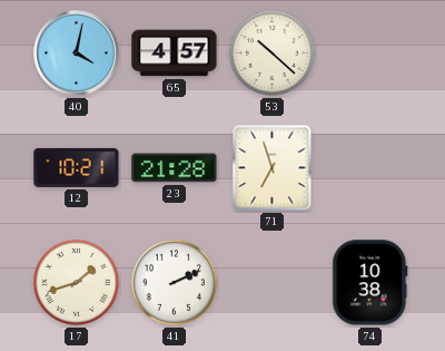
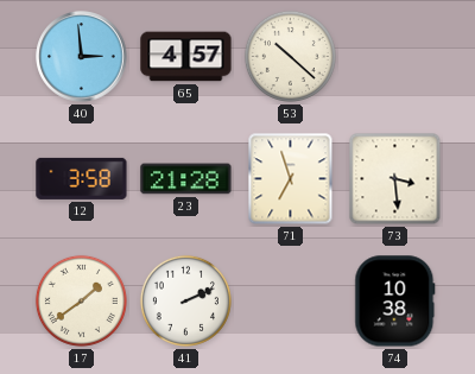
40: 4:02 -> 2:59 (82, 57)
12: 10:21 -> 3:58 (82, 178)
73: none -> 3:29 (395, 179)
17: 1:42 -> 1:39 (81, 300)
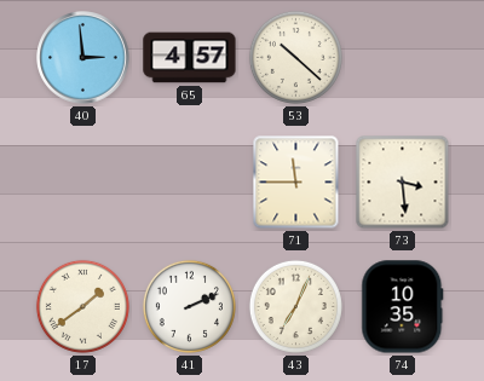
12: 3:58 -> none (82, 178)
23: 21:28 -> none (186, 179)
71: 6:57 -> 11:45 (296, 183)
43: none -> 7:04 (295, 306)
74: 10:38 -> 10:35 (403, 307)
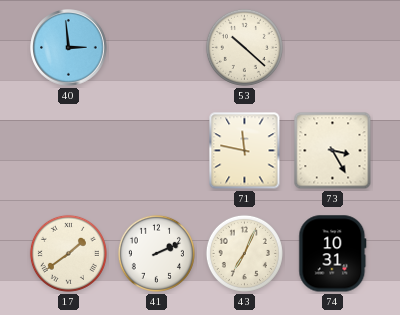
65: 4:57 -> none (190, 58)
71: 11:45 -> 11:47 (245, 151)
73: 3:29 -> 3:25 (333, 151)
74: 10:35 -> 10:31 (333, 254)
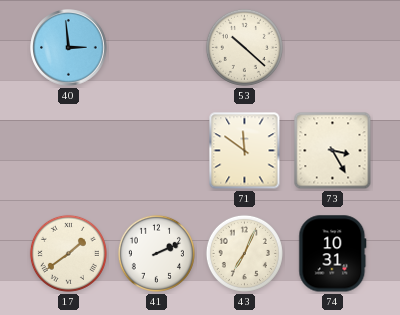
71: 11:47 -> 11:51 (245, 151)
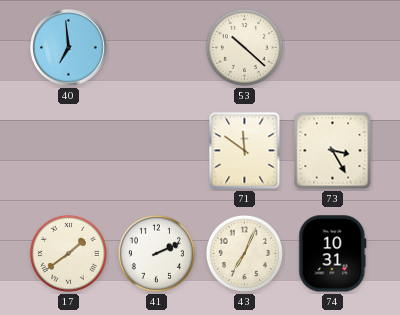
40: 2:59 -> 6:59 (69, 48)
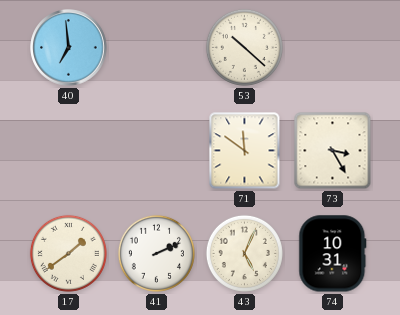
43: 7:04 -> 5:04 (244, 253)
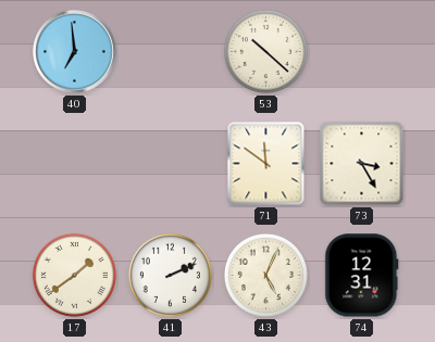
74: 10:31 -> 12:31 (362, 276)
